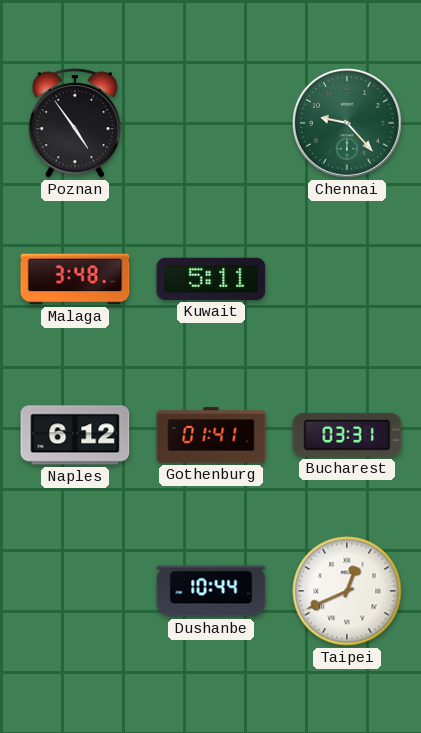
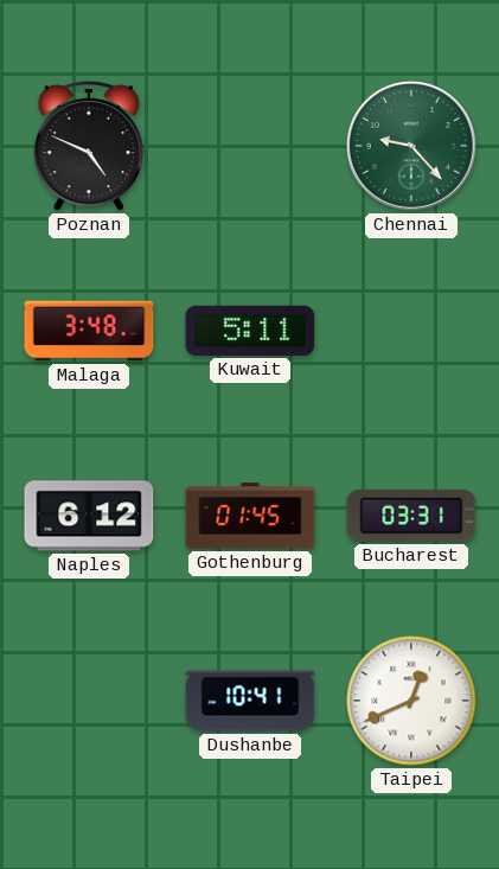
Poznan: 4:54 -> 4:49 (88, 147)
Gothenburg: 01:41 -> 01:45 (250, 516)
Dushanbe: 10:44 -> 10:41 (250, 701)
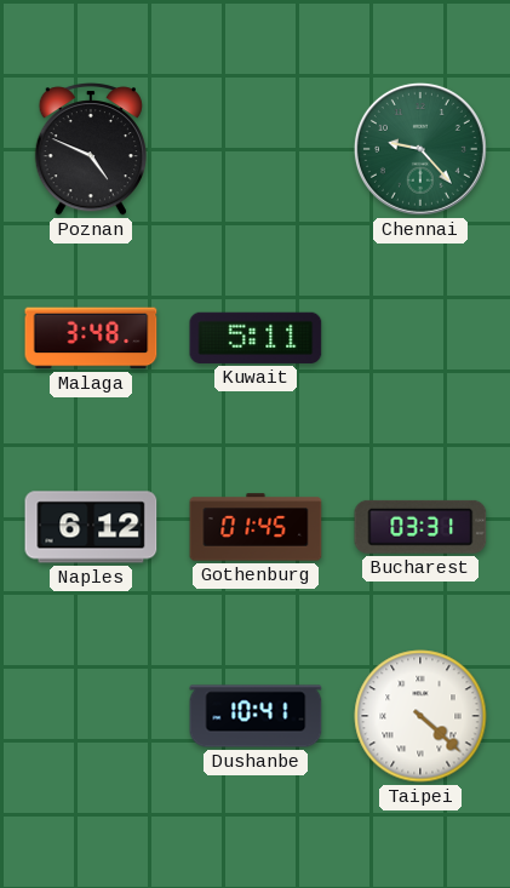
Taipei: 12:41 -> 4:22 (420, 716)
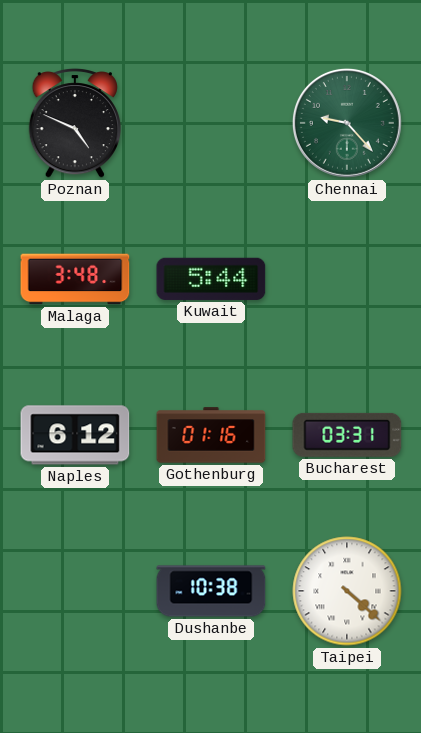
Kuwait: 5:11 -> 5:44 (211, 279)
Gothenburg: 01:45 -> 01:16 (211, 435)
Dushanbe: 10:41 -> 10:38 (211, 591)
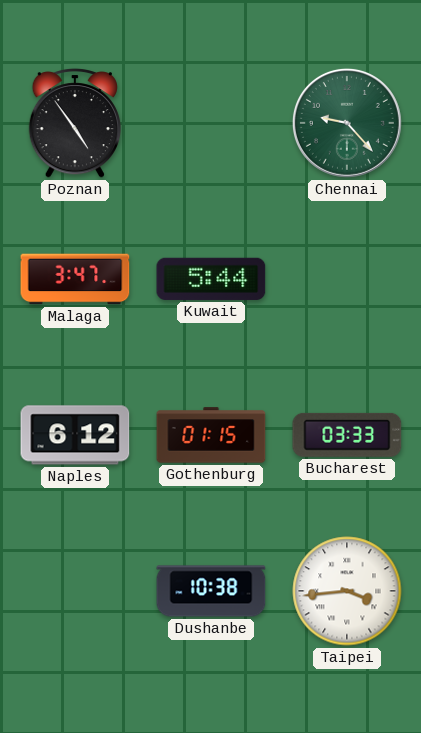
Poznan: 4:49 -> 4:54 (74, 124)
Malaga: 3:48 -> 3:47 (75, 279)
Gothenburg: 01:16 -> 01:15 (211, 435)
Bucharest: 03:31 -> 03:33 (347, 435)
Taipei: 4:22 -> 3:44 (347, 591)
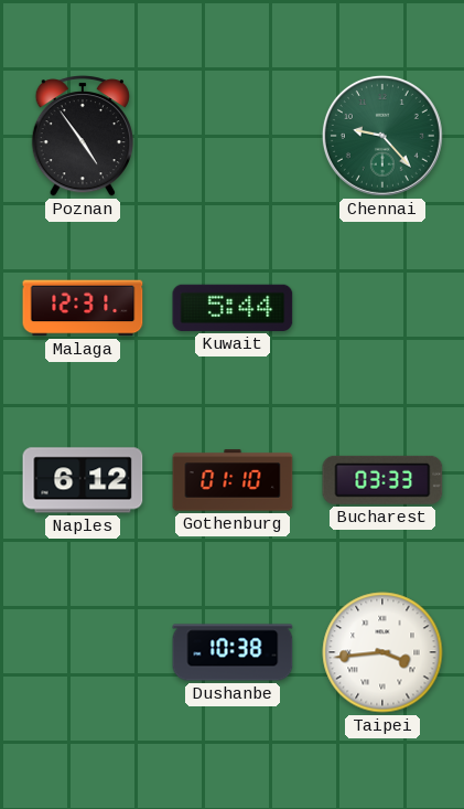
Malaga: 3:47 -> 12:31 (83, 308)
Gothenburg: 01:15 -> 01:10 (233, 480)
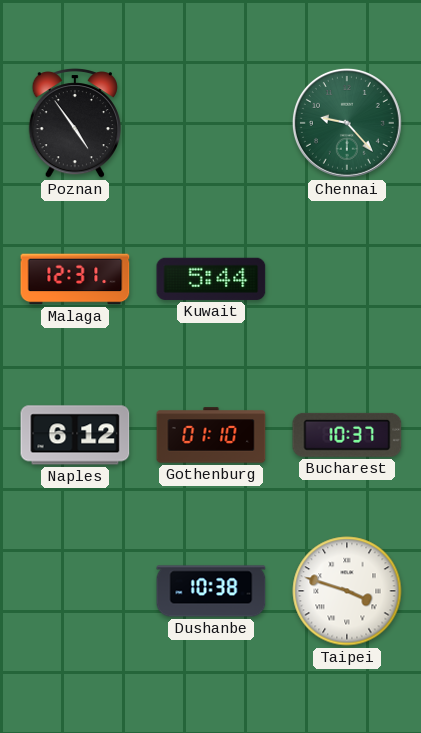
Bucharest: 03:33 -> 10:37 (347, 435)
Taipei: 3:44 -> 3:48 (347, 591)
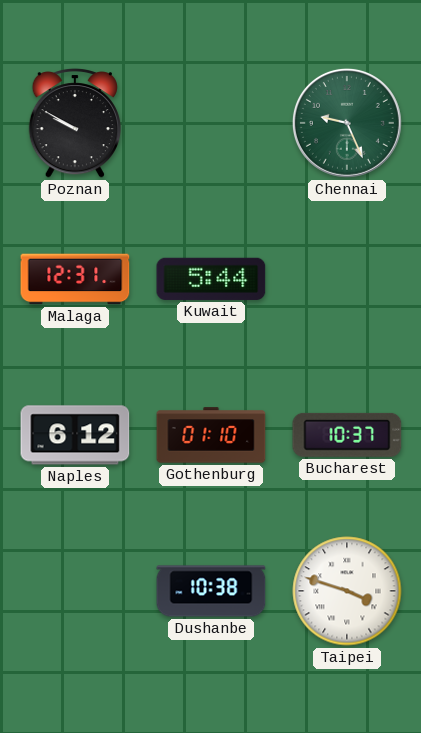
Poznan: 4:54 -> 9:50 (74, 124)
Chennai: 9:23 -> 9:26 (347, 123)
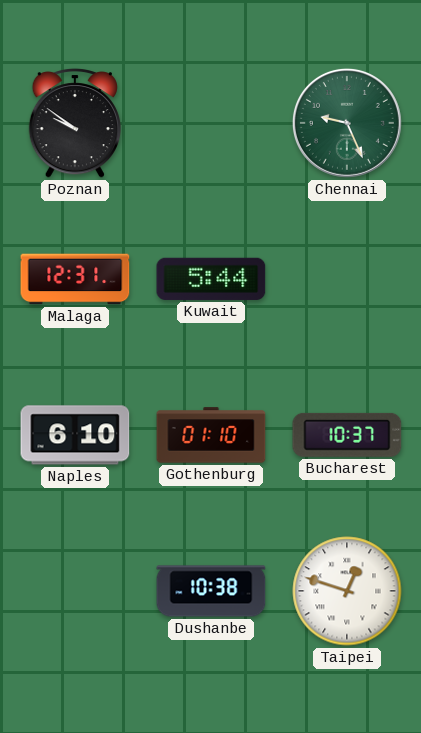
Poznan: 9:50 -> 9:51 (74, 124)
Naples: 6:12 -> 6:10 (75, 435)
Taipei: 3:48 -> 12:48 (347, 591)
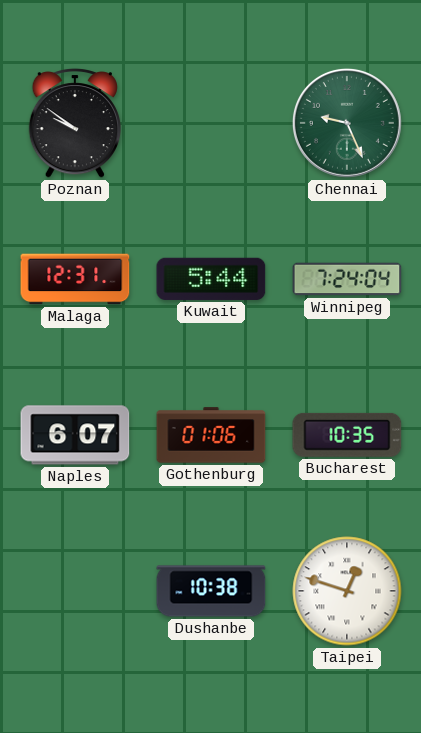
Winnipeg: none -> 7:24 (347, 279)
Naples: 6:10 -> 6:07 (75, 435)
Gothenburg: 01:10 -> 01:06 (211, 435)
Bucharest: 10:37 -> 10:35 (347, 435)
